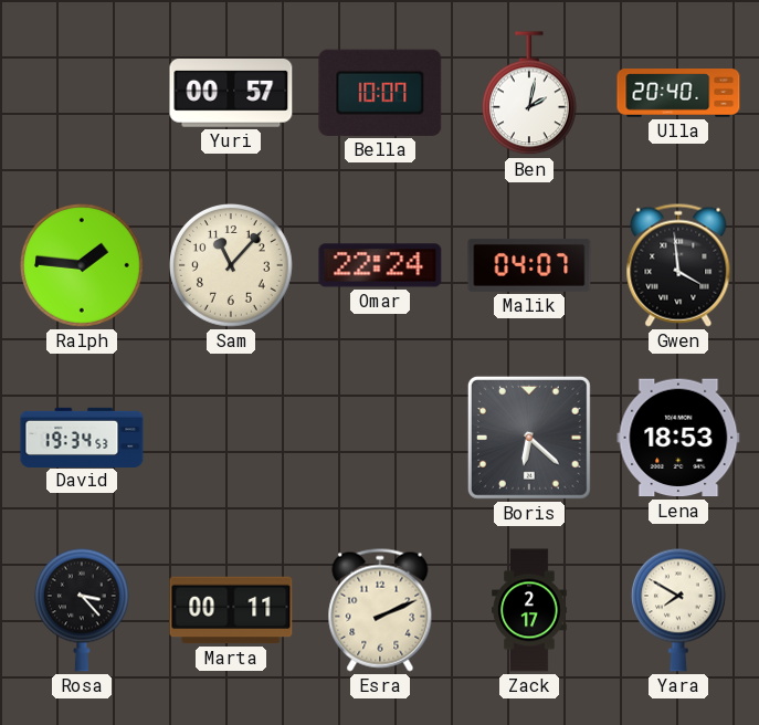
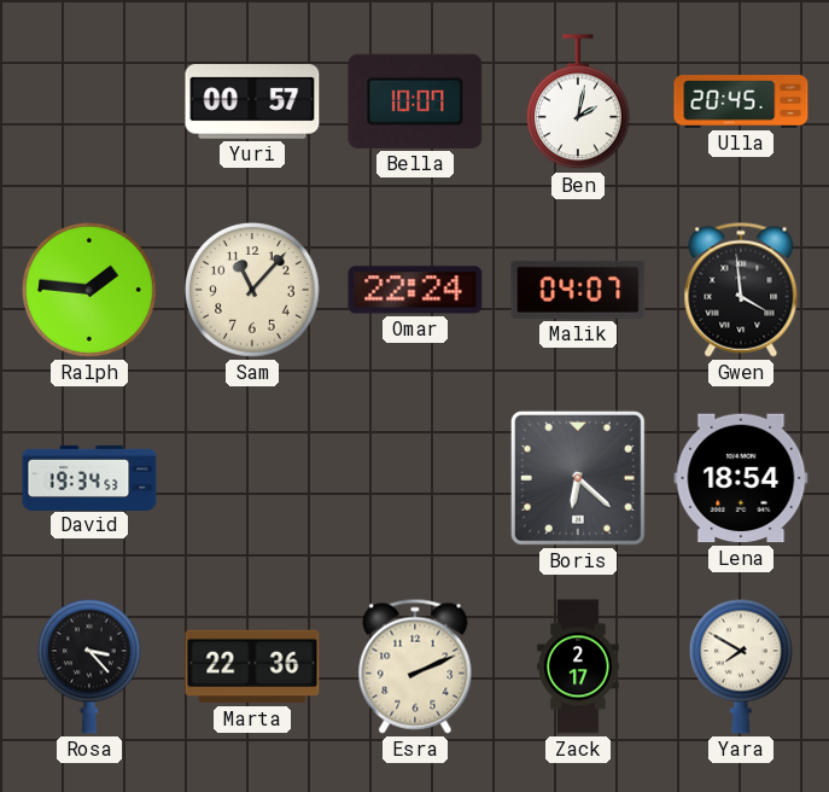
Ulla: 20:40 -> 20:45 (741, 101)
Lena: 18:53 -> 18:54 (741, 478)
Marta: 00:11 -> 22:36 (252, 666)
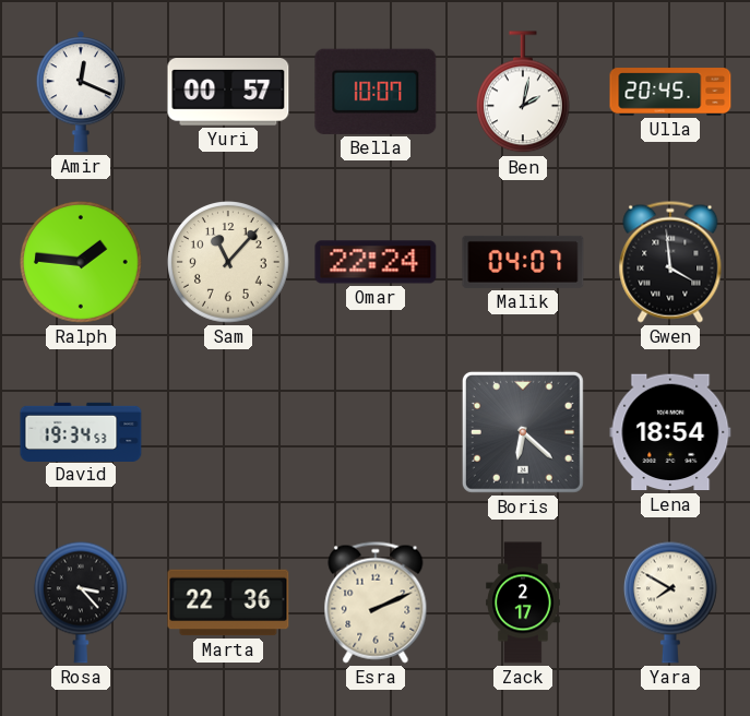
Amir: none -> 12:19 (81, 92)
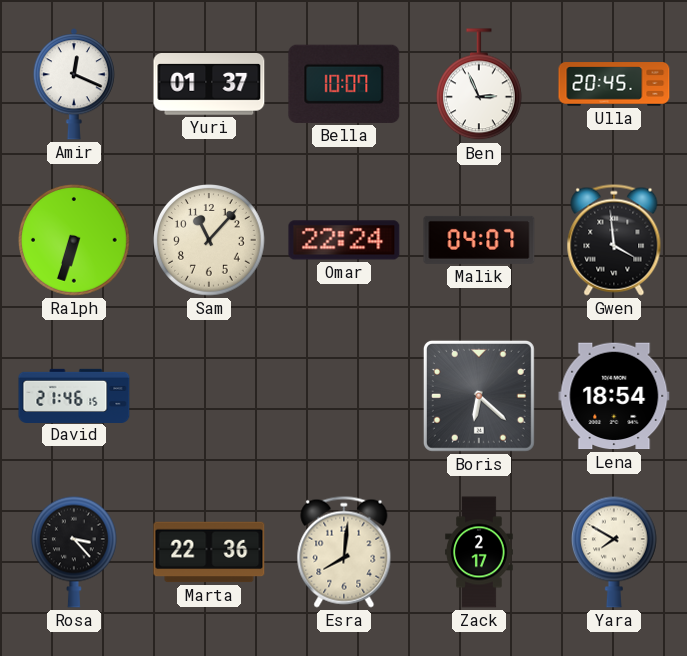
Yuri: 00:57 -> 01:37 (209, 85)
Ben: 2:02 -> 2:56 (479, 85)
Ralph: 1:46 -> 6:33 (75, 241)
David: 19:34 -> 21:46 (74, 395)
Esra: 2:11 -> 8:01 (344, 552)
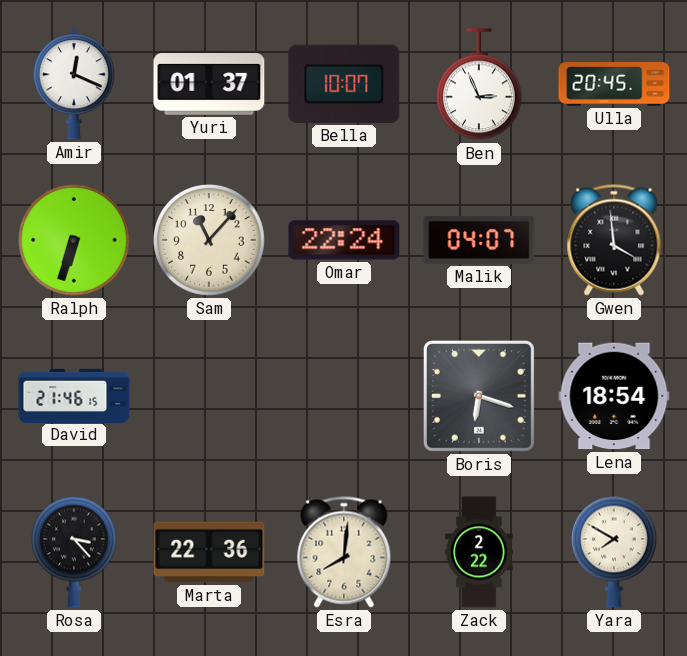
Boris: 6:22 -> 6:18 (479, 396)
Zack: 2:17 -> 2:22 (479, 552)
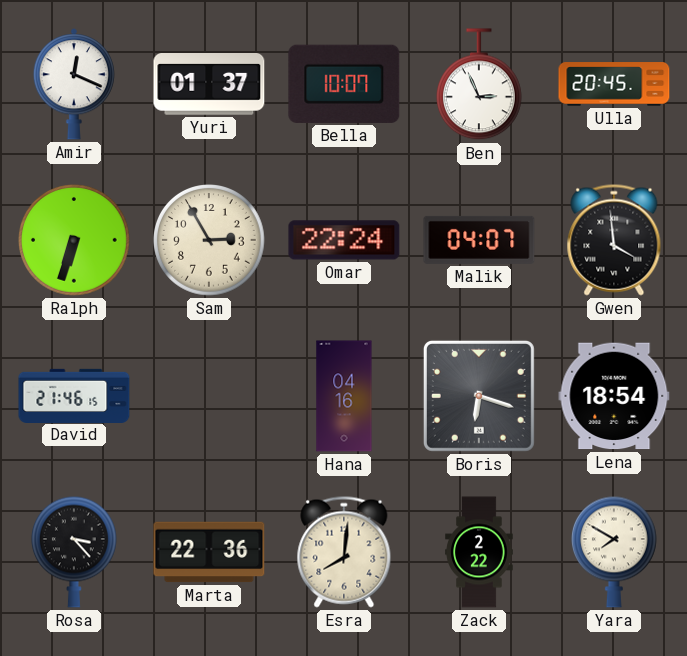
Sam: 11:07 -> 2:55 (210, 241)
Hana: none -> 04:16 (344, 396)
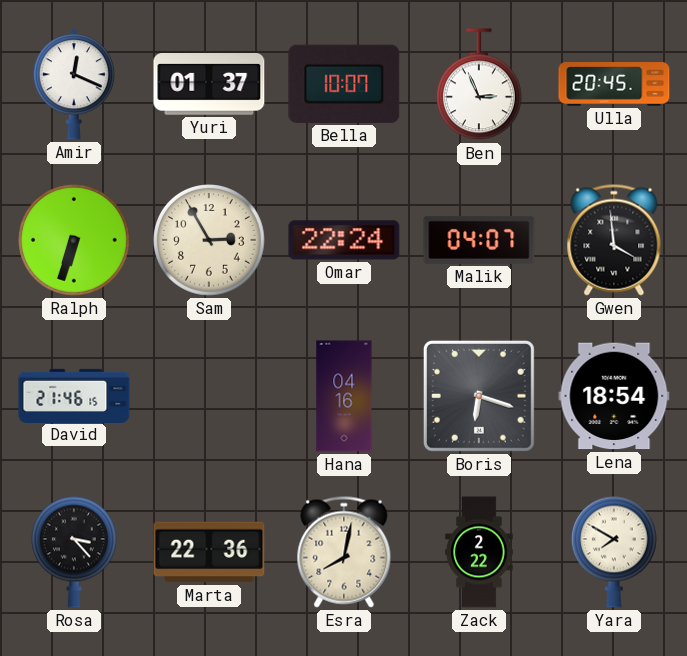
Esra: 8:01 -> 8:02 (344, 552)
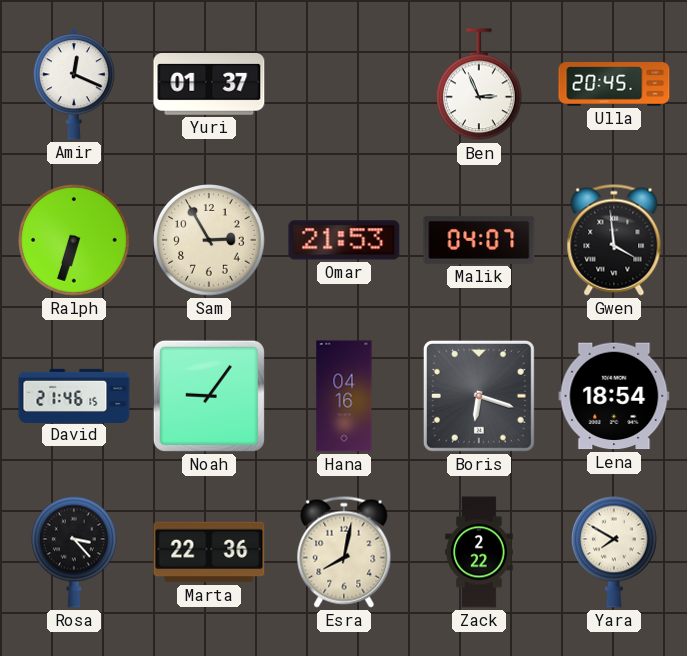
Bella: 10:07 -> none (344, 84)
Omar: 22:24 -> 21:53 (344, 240)
Noah: none -> 9:06 (209, 396)
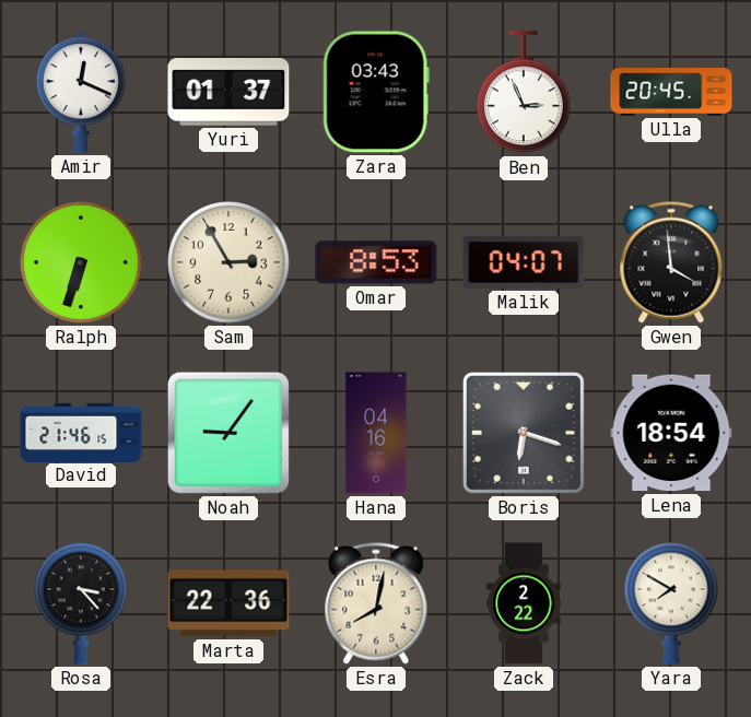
Zara: none -> 03:43 (376, 92)
Omar: 21:53 -> 8:53 (376, 262)
